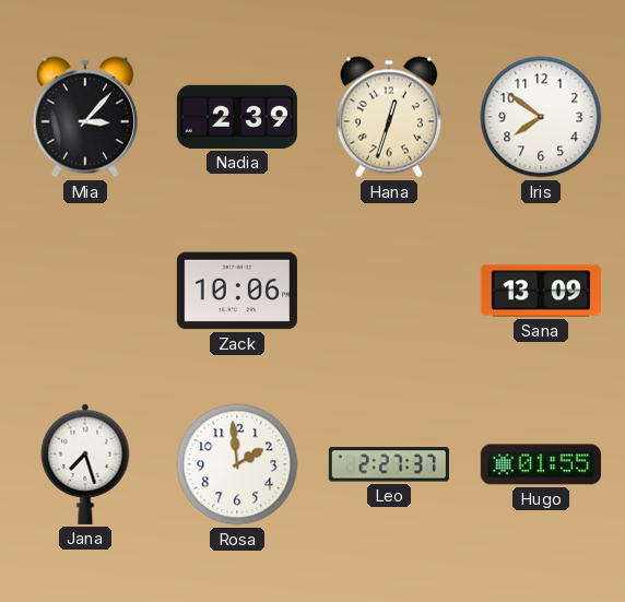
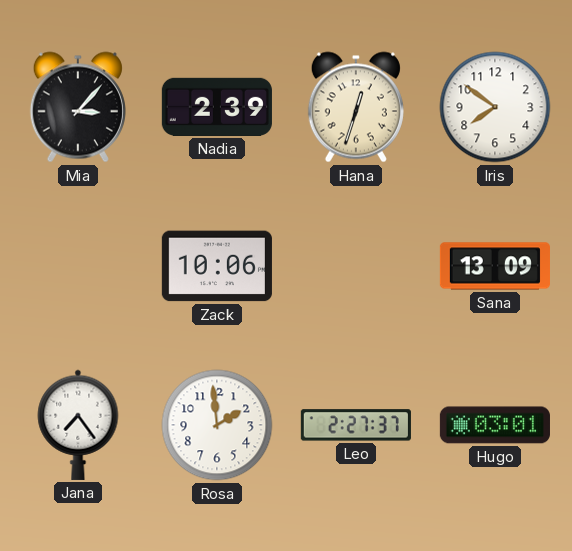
Jana: 7:27 -> 7:24 (78, 425)
Hugo: 01:55 -> 03:01 (495, 425)
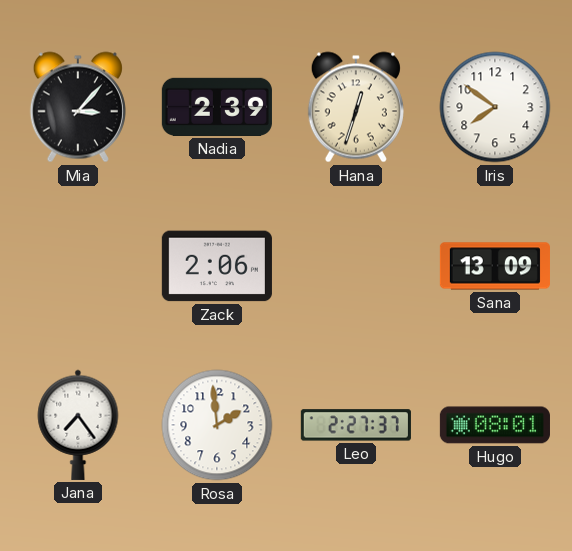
Zack: 10:06 -> 2:06 (217, 266)
Hugo: 03:01 -> 08:01 (495, 425)
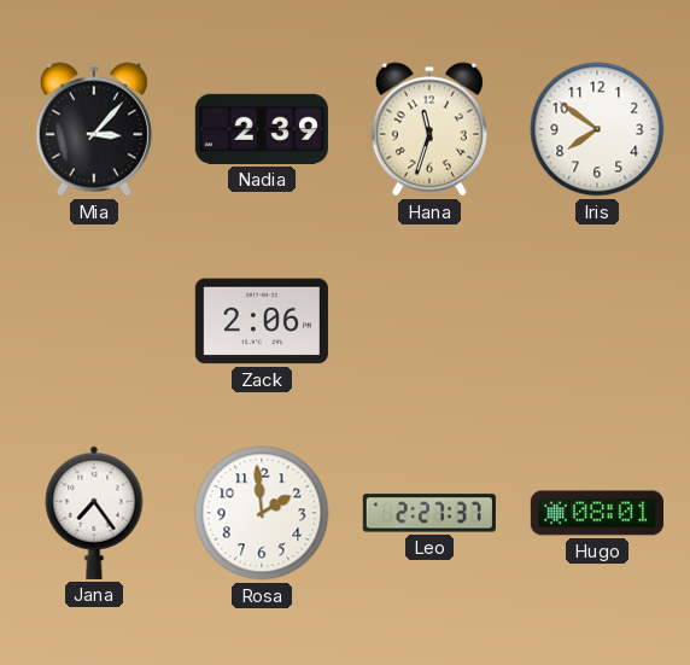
Hana: 12:33 -> 11:33 (429, 129)
Sana: 13:09 -> none (495, 266)
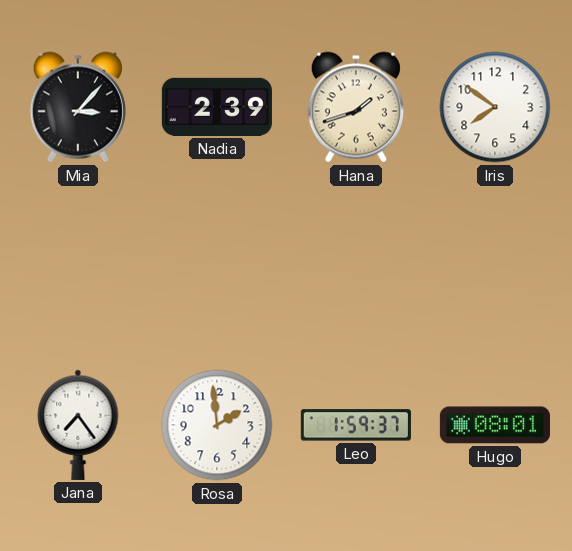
Hana: 11:33 -> 1:42 (356, 107)
Zack: 2:06 -> none (262, 321)
Leo: 2:27 -> 1:59 (356, 425)
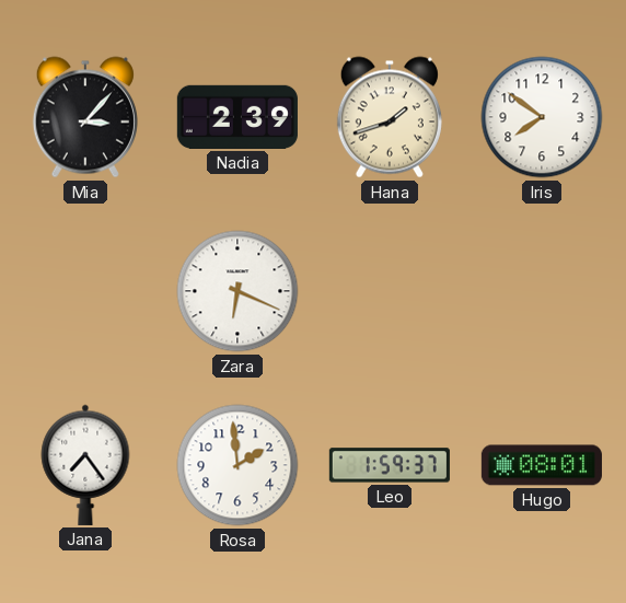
Zara: none -> 6:19 (237, 291)
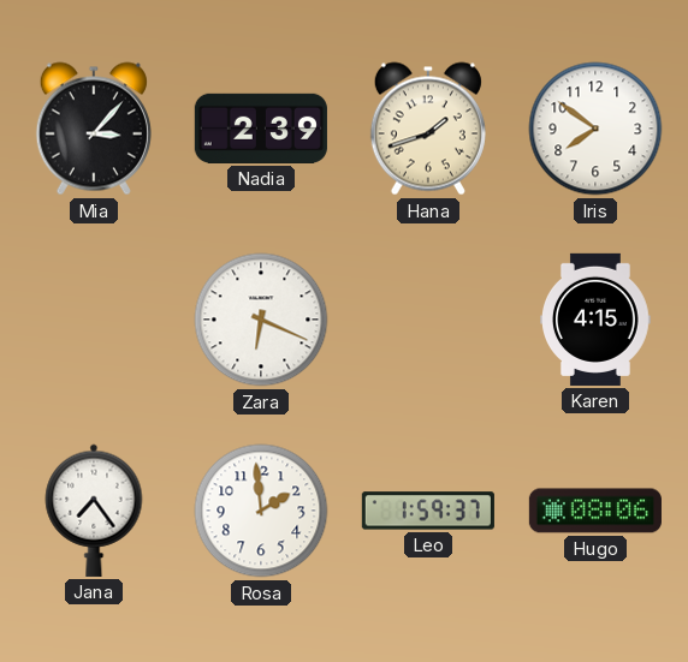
Karen: none -> 4:15 (597, 320)
Hugo: 08:01 -> 08:06 (595, 511)
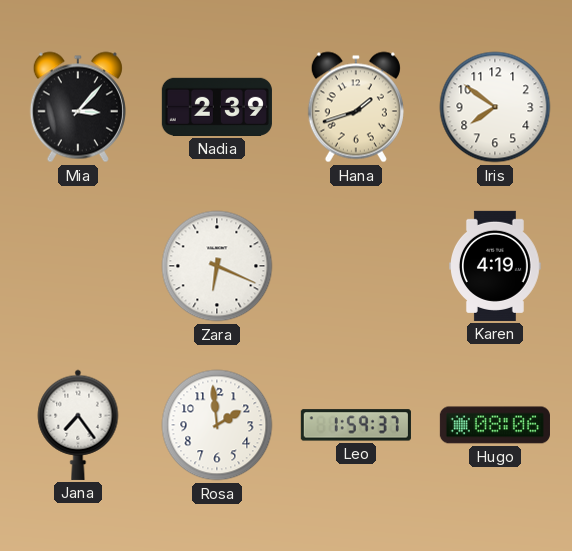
Karen: 4:15 -> 4:19 (496, 266)
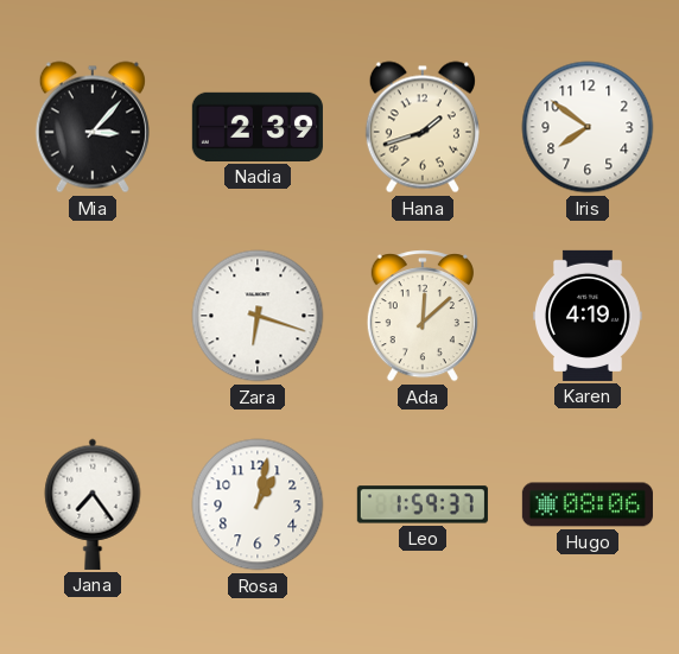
Zara: 6:19 -> 6:18 (258, 316)
Ada: none -> 12:08 (423, 316)
Rosa: 1:59 -> 1:02 (258, 504)
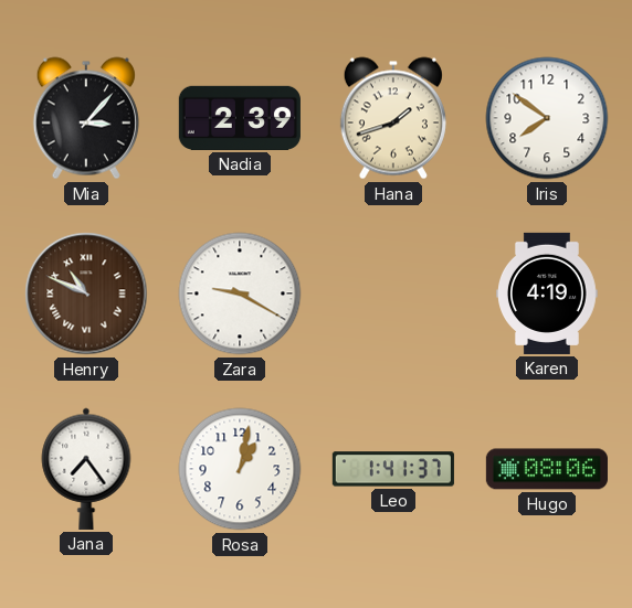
Henry: none -> 10:49 (86, 294)
Zara: 6:18 -> 9:20 (240, 294)
Ada: 12:08 -> none (423, 316)
Leo: 1:59 -> 1:41 (393, 469)
